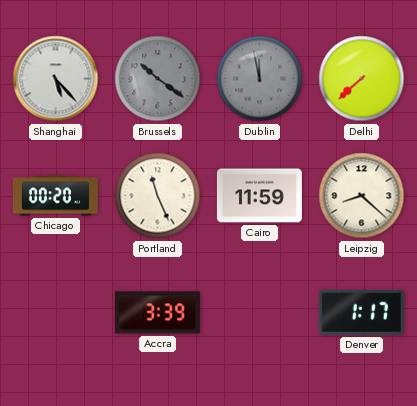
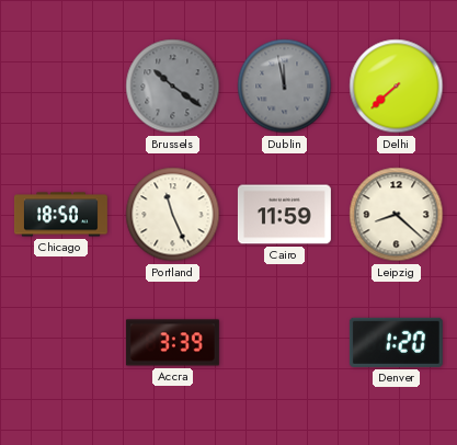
Shanghai: 5:23 -> none (56, 79)
Chicago: 00:20 -> 18:50 (60, 215)
Denver: 1:17 -> 1:20 (396, 342)
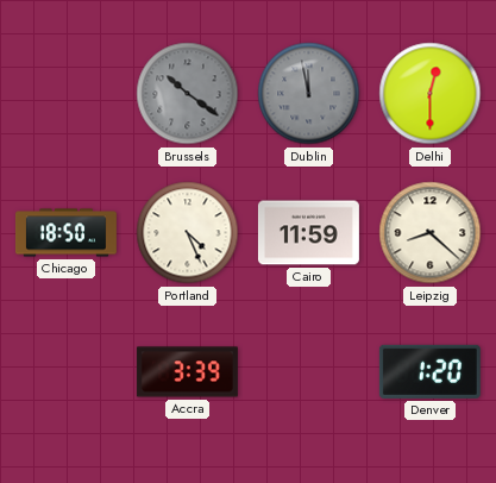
Delhi: 7:38 -> 12:30 (431, 94)
Portland: 11:26 -> 4:26 (188, 233)
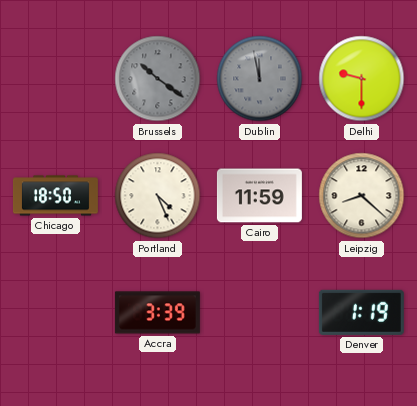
Delhi: 12:30 -> 9:30 (362, 79)
Denver: 1:20 -> 1:19 (361, 312)
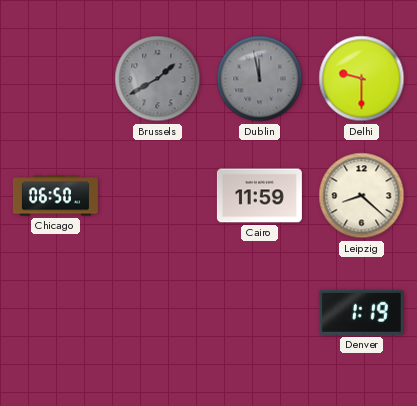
Brussels: 10:21 -> 1:40 (158, 79)
Chicago: 18:50 -> 06:50 (55, 196)
Portland: 4:26 -> none (158, 196)
Accra: 3:39 -> none (157, 313)
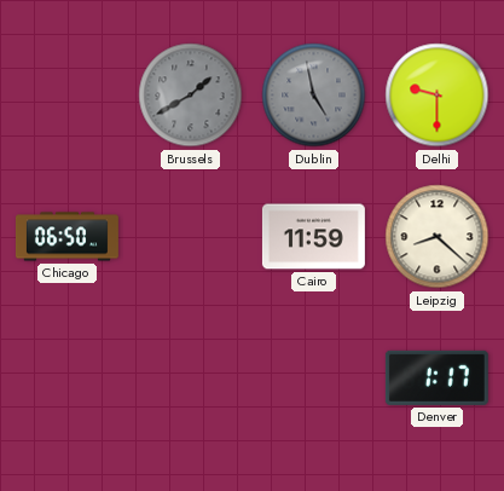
Dublin: 11:58 -> 4:58 (314, 96)
Denver: 1:19 -> 1:17 (436, 377)
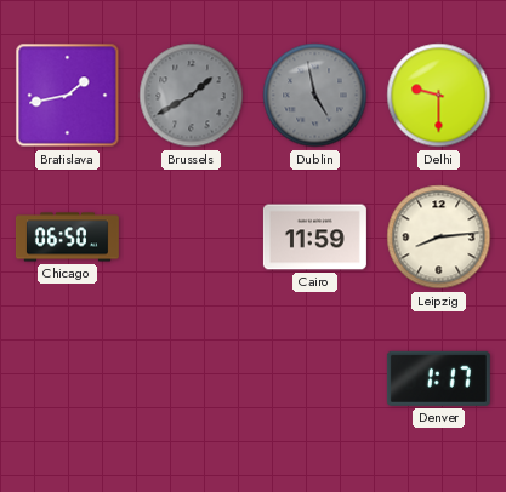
Bratislava: none -> 1:43 (68, 96)
Leipzig: 8:22 -> 8:14 (439, 238)
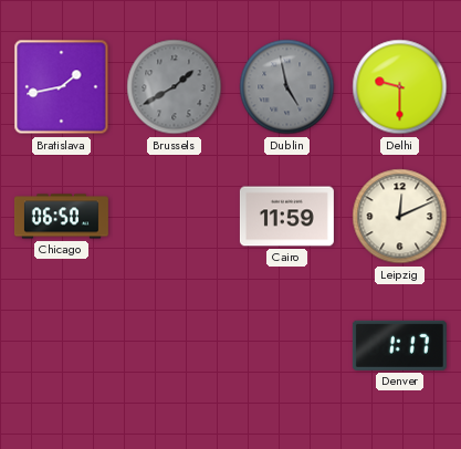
Leipzig: 8:14 -> 12:11 (400, 217)
